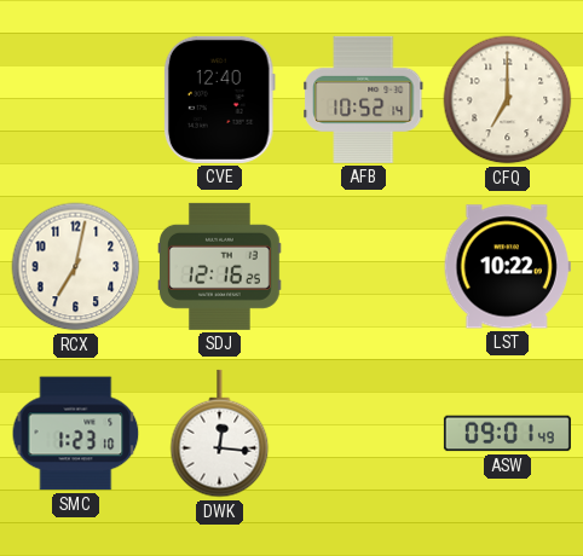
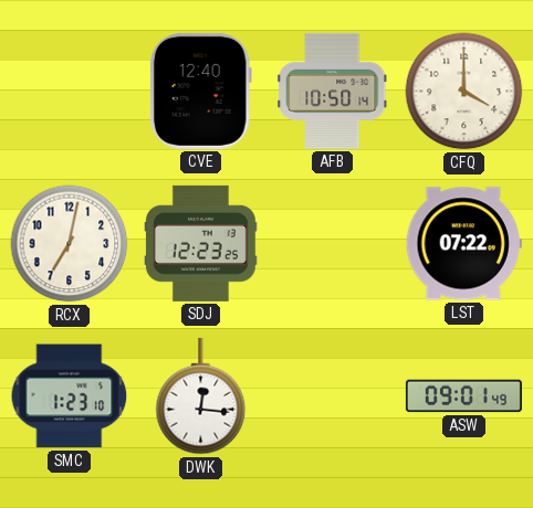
AFB: 10:52 -> 10:50 (333, 91)
CFQ: 7:00 -> 4:00 (464, 92)
SDJ: 12:16 -> 12:23 (201, 243)
LST: 10:22 -> 07:22 (463, 244)
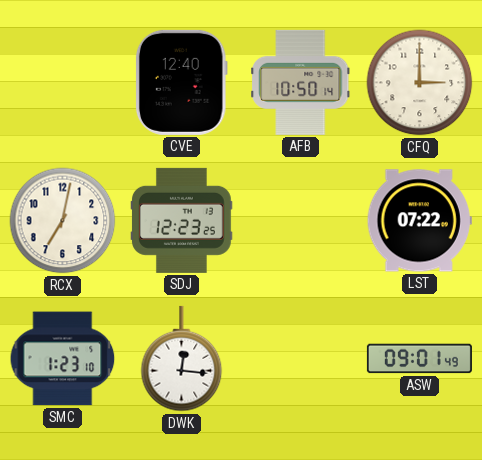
CFQ: 4:00 -> 3:00 (420, 83)
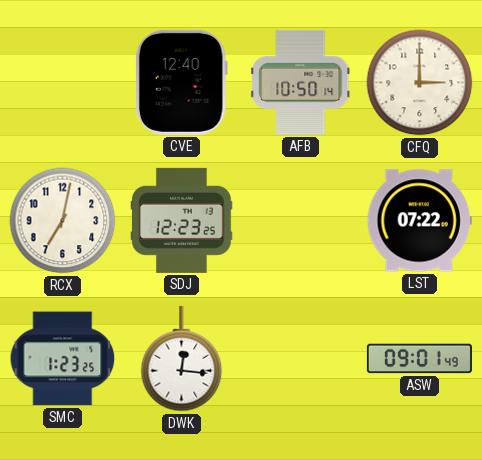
SMC: 1:23:10 -> 1:23:25 (63, 359)
